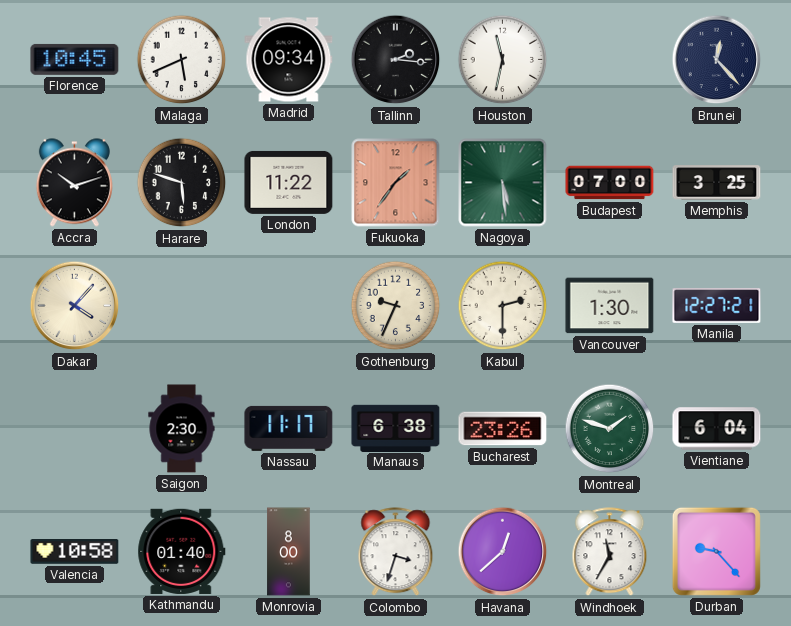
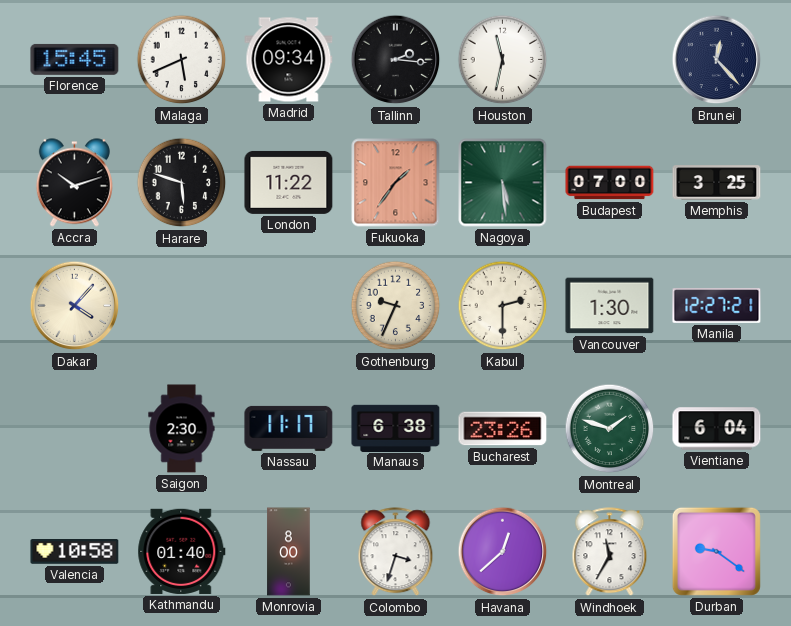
Florence: 10:45 -> 15:45 (75, 59)
Durban: 9:23 -> 9:21 (716, 551)
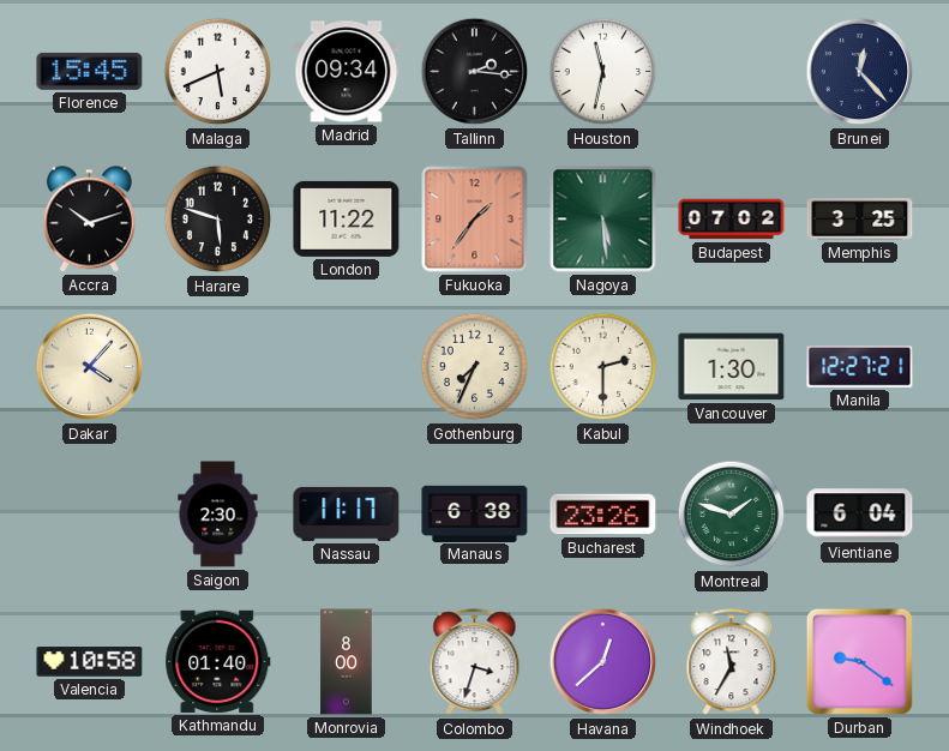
Budapest: 07:00 -> 07:02 (732, 220)
Gothenburg: 9:34 -> 7:34 (475, 367)
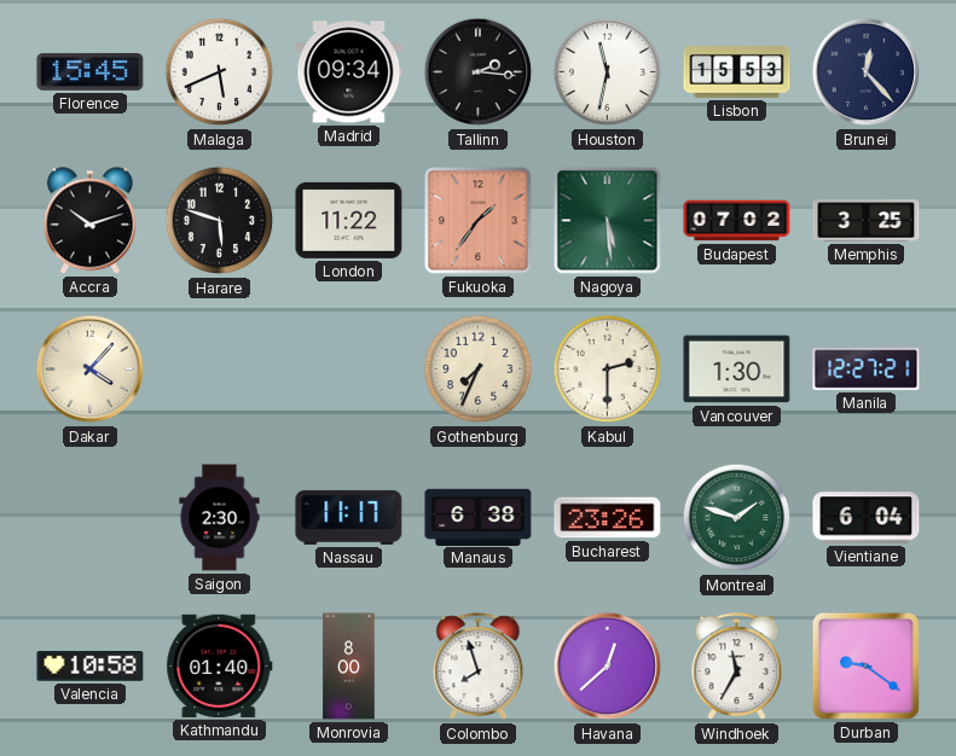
Lisbon: none -> 15:53 (737, 72)
Colombo: 3:33 -> 7:57 (479, 667)
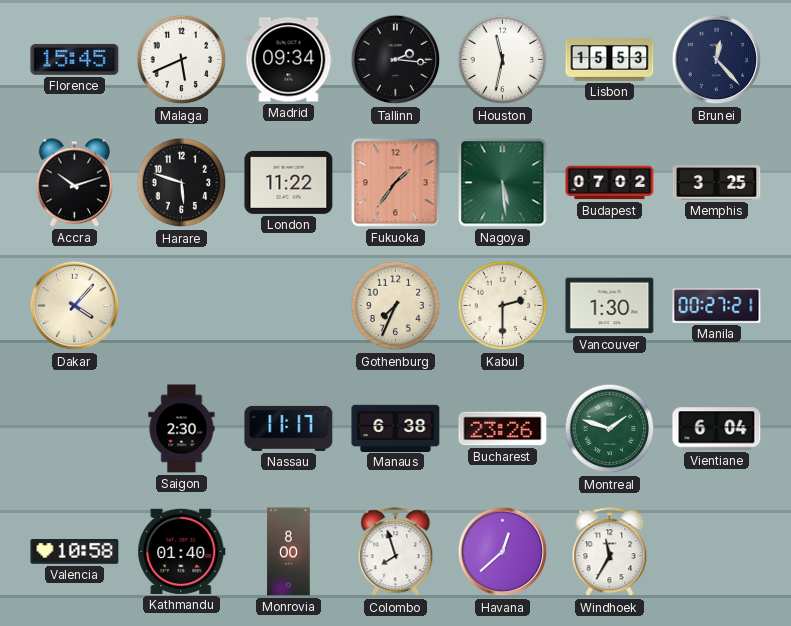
Manila: 12:27 -> 00:27 (717, 306)
Durban: 9:21 -> none (865, 665)
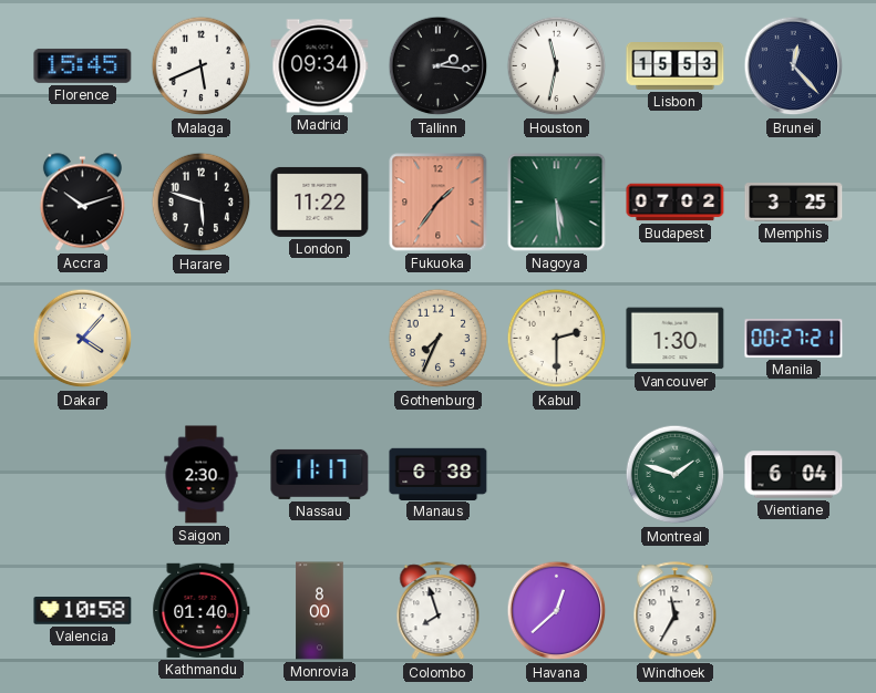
Bucharest: 23:26 -> none (503, 429)
